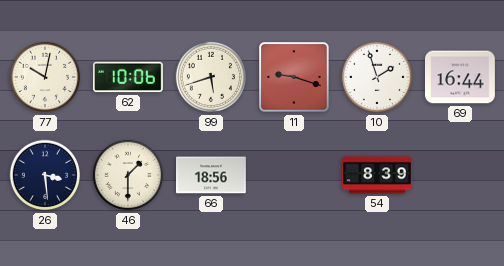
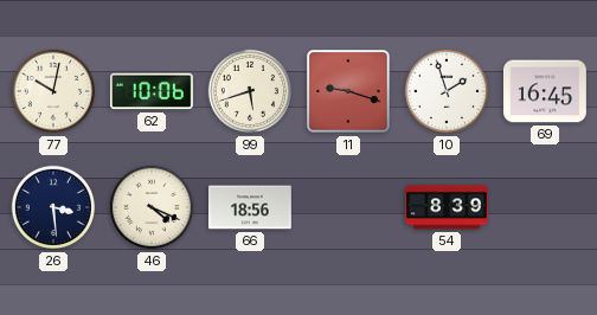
69: 16:44 -> 16:45 (546, 91)
46: 1:30 -> 4:19 (152, 207)
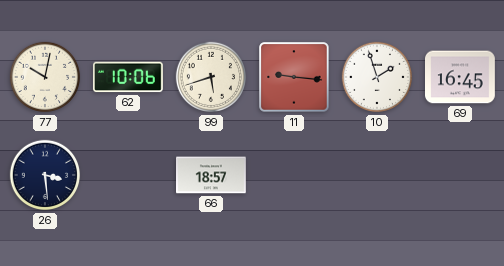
11: 9:18 -> 9:16 (294, 77)
46: 4:19 -> none (152, 207)
66: 18:56 -> 18:57 (212, 175)
54: 8:39 -> none (448, 207)
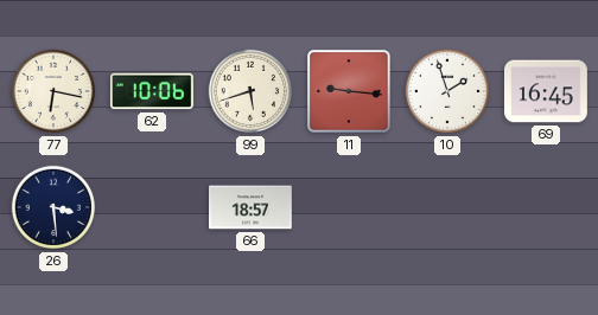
77: 10:02 -> 6:17 (53, 91)
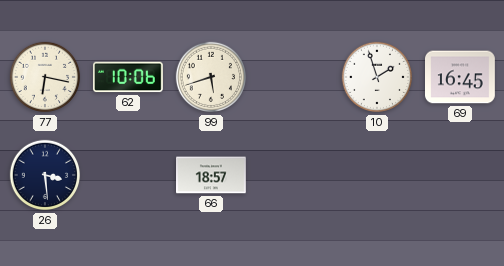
11: 9:16 -> none (349, 91)
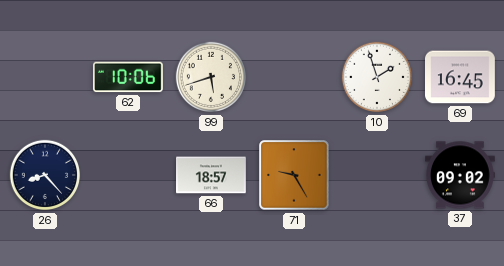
77: 6:17 -> none (45, 77)
26: 3:29 -> 8:23 (45, 175)
71: none -> 9:25 (294, 175)
37: none -> 09:02 (461, 175)
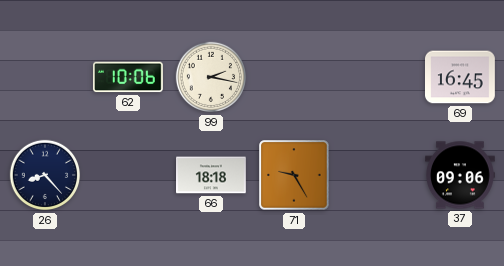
99: 5:42 -> 2:17 (211, 77)
10: 1:57 -> none (377, 77)
66: 18:57 -> 18:18 (212, 175)
37: 09:02 -> 09:06 (461, 175)
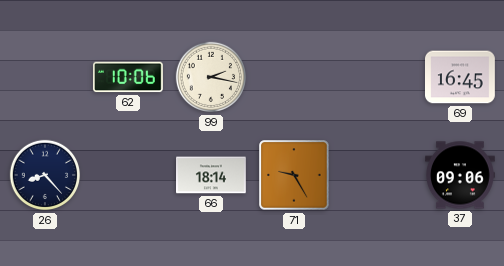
66: 18:18 -> 18:14 (212, 175)
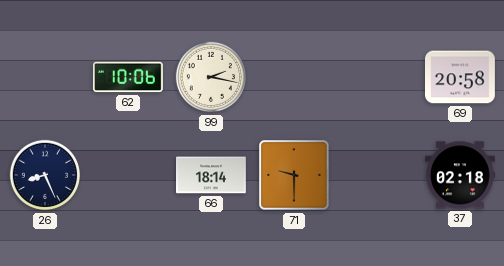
69: 16:45 -> 20:58 (461, 77)
26: 8:23 -> 8:26 (45, 175)
71: 9:25 -> 9:30 (294, 175)
37: 09:06 -> 02:18 (461, 175)
